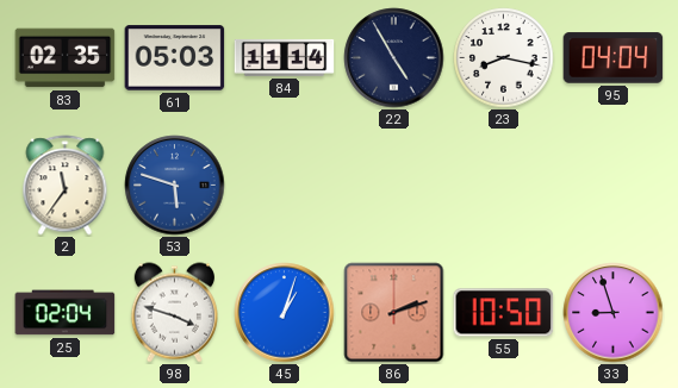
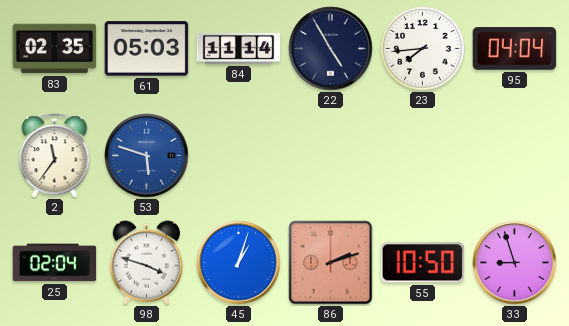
23: 8:17 -> 7:44 (423, 49)
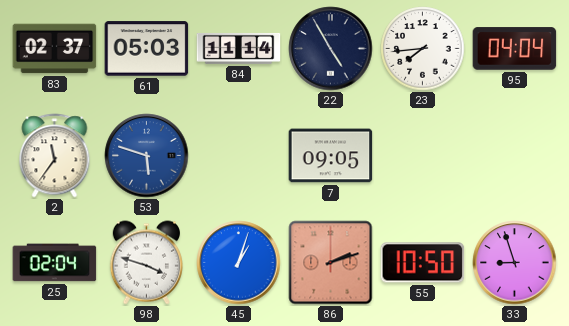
83: 02:35 -> 02:37 (55, 49)
7: none -> 09:05 (331, 156)
